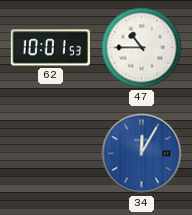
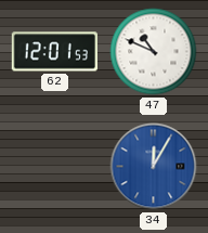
62: 10:01 -> 12:01 (54, 52)
47: 10:45 -> 10:49 (154, 52)
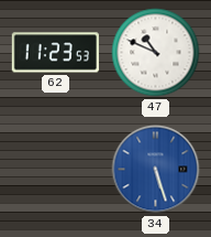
62: 12:01 -> 11:23 (55, 53)
34: 12:05 -> 5:27 (156, 170)
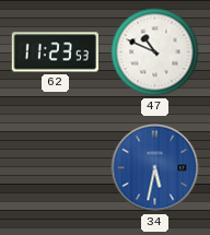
34: 5:27 -> 5:32 (155, 168)
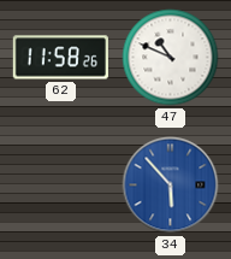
62: 11:23 -> 11:58 (60, 58)
34: 5:32 -> 5:53 (171, 186)
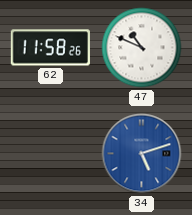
34: 5:53 -> 5:12 (142, 154)
